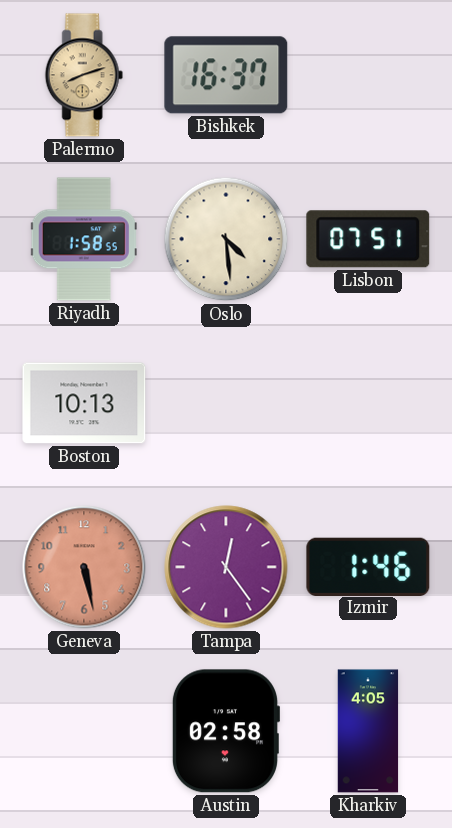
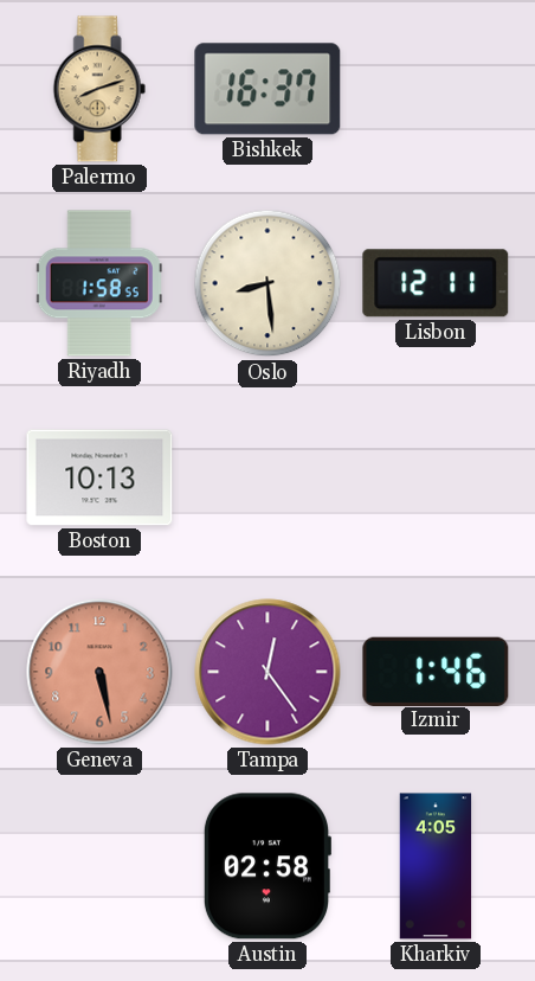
Oslo: 4:29 -> 8:29 (267, 283)
Lisbon: 07:51 -> 12:11 (436, 283)
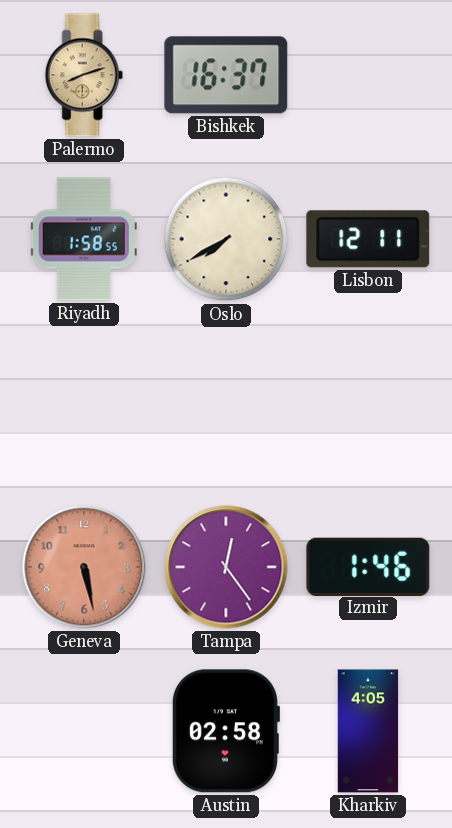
Oslo: 8:29 -> 7:40 (226, 239)
Boston: 10:13 -> none (99, 477)
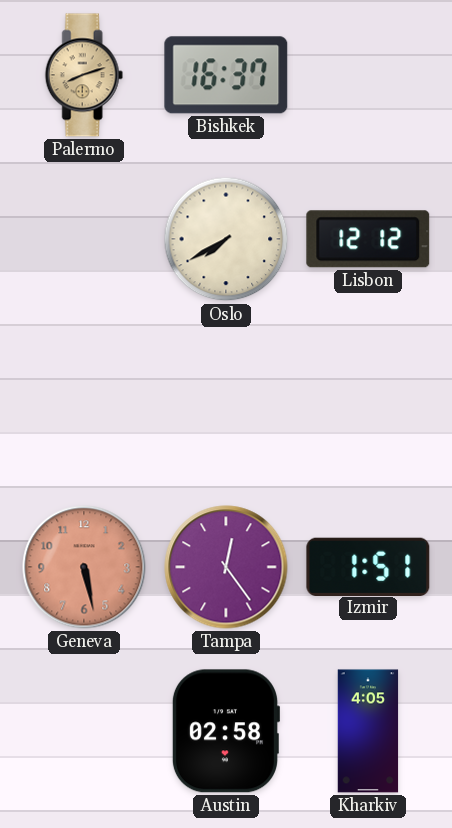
Riyadh: 1:58 -> none (84, 239)
Lisbon: 12:11 -> 12:12 (368, 239)
Izmir: 1:46 -> 1:51 (368, 566)
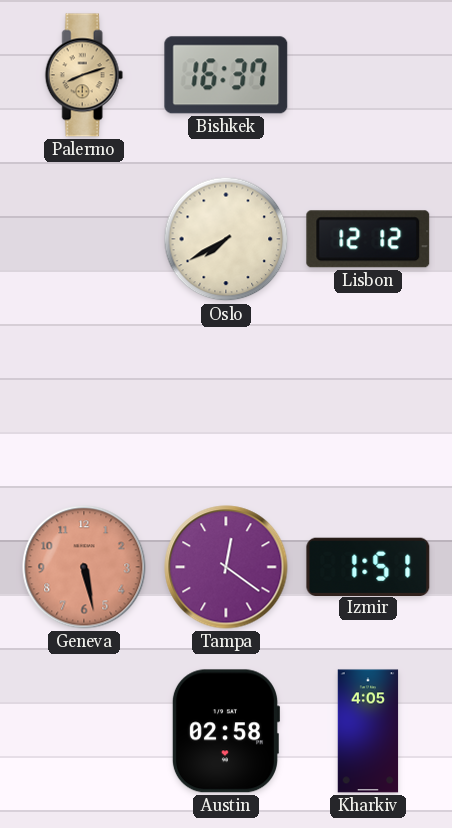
Tampa: 12:24 -> 12:21 (226, 567)
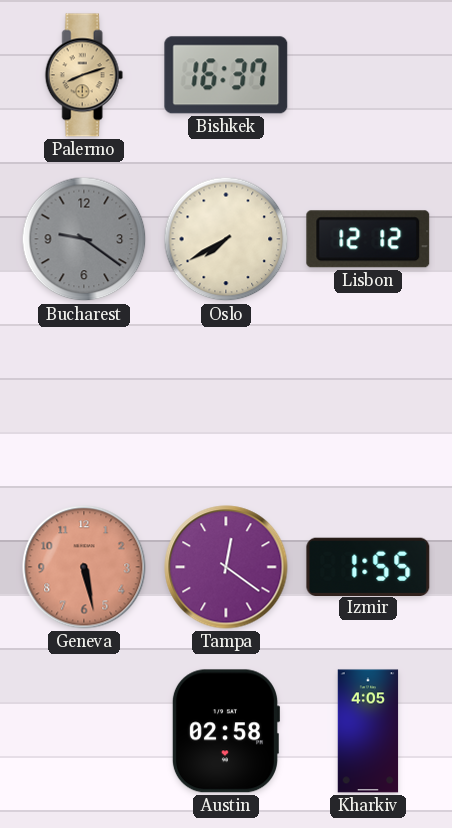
Bucharest: none -> 9:21 (84, 239)
Izmir: 1:51 -> 1:55 (368, 566)
